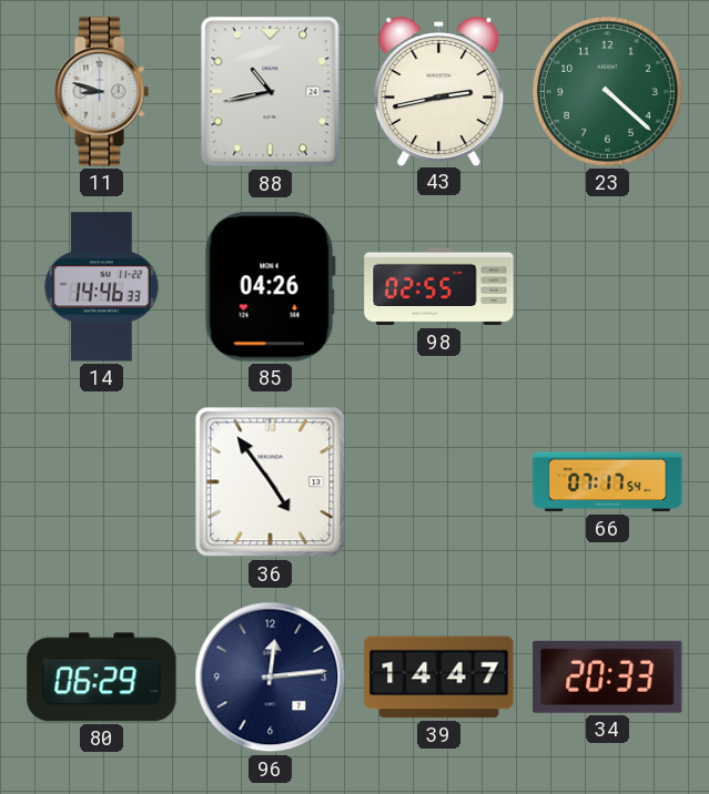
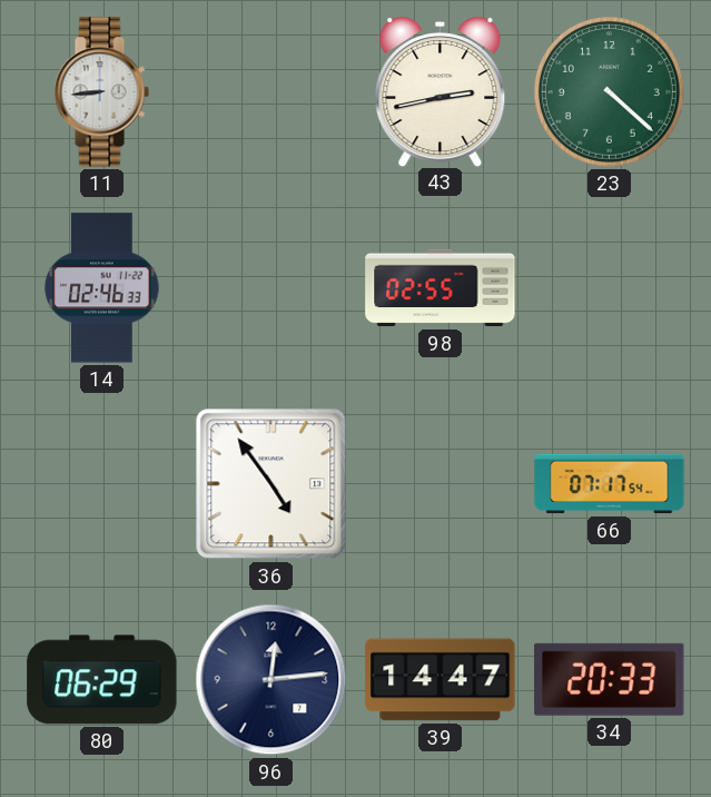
11: 8:48 -> 8:44 (101, 92)
88: 10:43 -> none (271, 92)
14: 14:46 -> 02:46 (102, 288)
85: 04:26 -> none (270, 287)
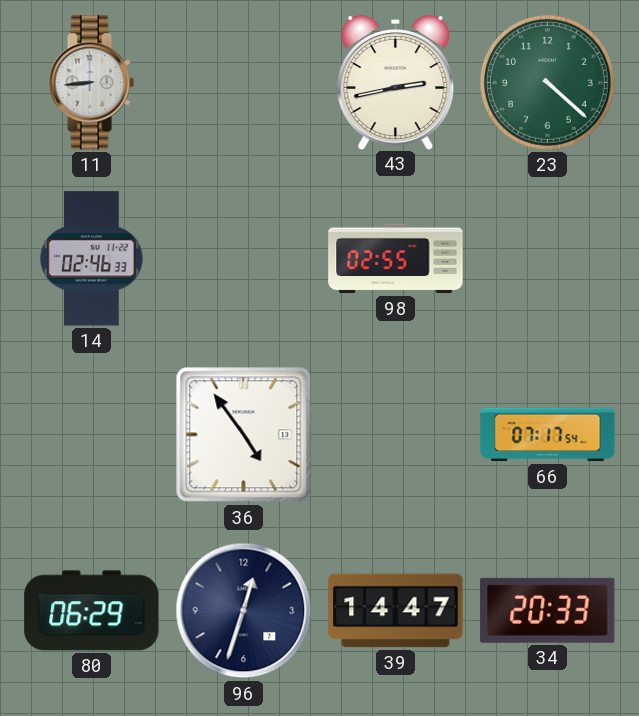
96: 12:14 -> 12:33 (244, 611)
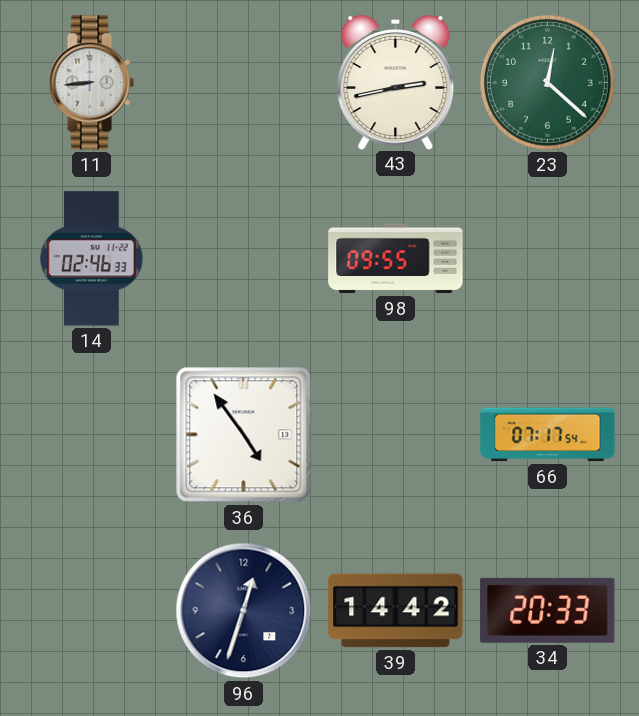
23: 4:22 -> 12:22 (547, 82)
98: 02:55 -> 09:55 (396, 259)
80: 06:29 -> none (92, 611)
39: 14:47 -> 14:42 (396, 611)
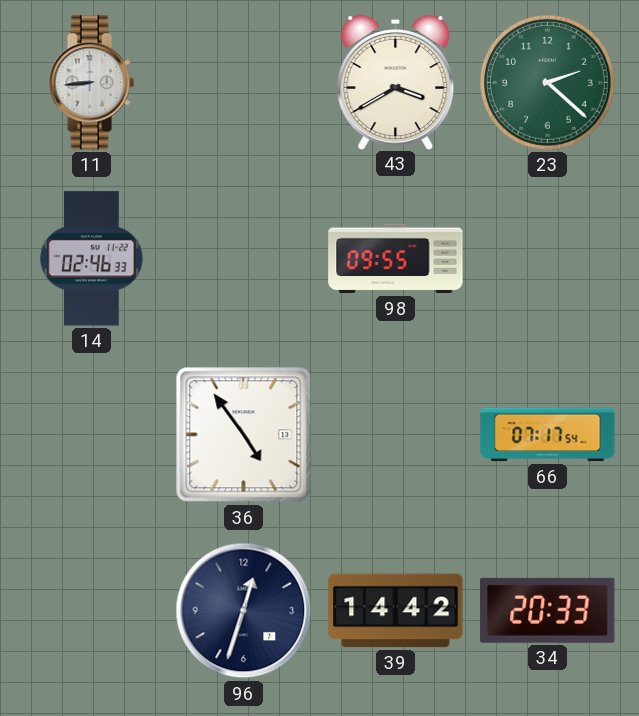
43: 2:43 -> 3:40 (396, 83)
23: 12:22 -> 2:22 (547, 82)
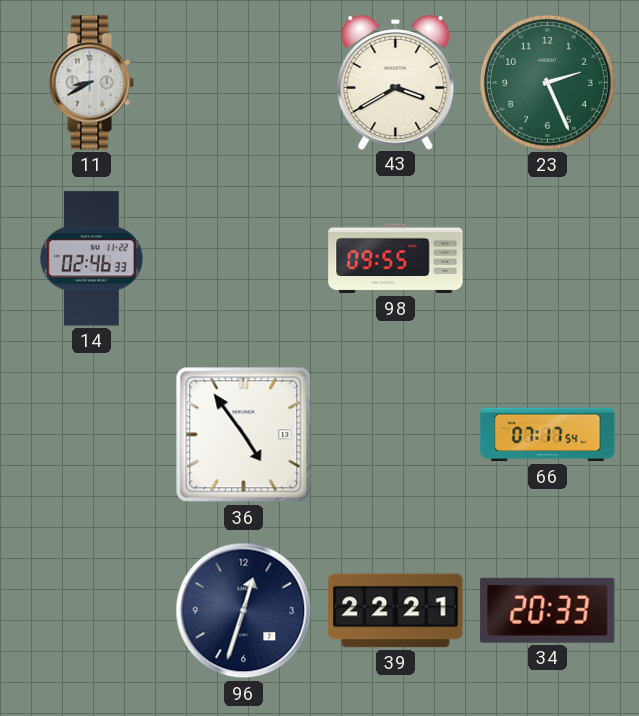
11: 8:44 -> 8:40 (91, 83)
23: 2:22 -> 2:26 (547, 82)
39: 14:42 -> 22:21 (396, 611)
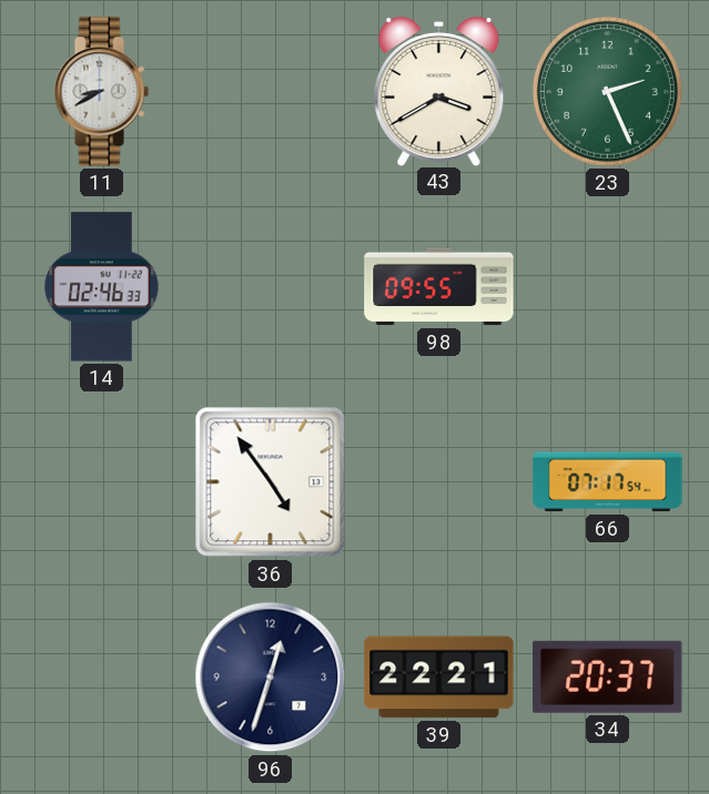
34: 20:33 -> 20:37 (608, 676)
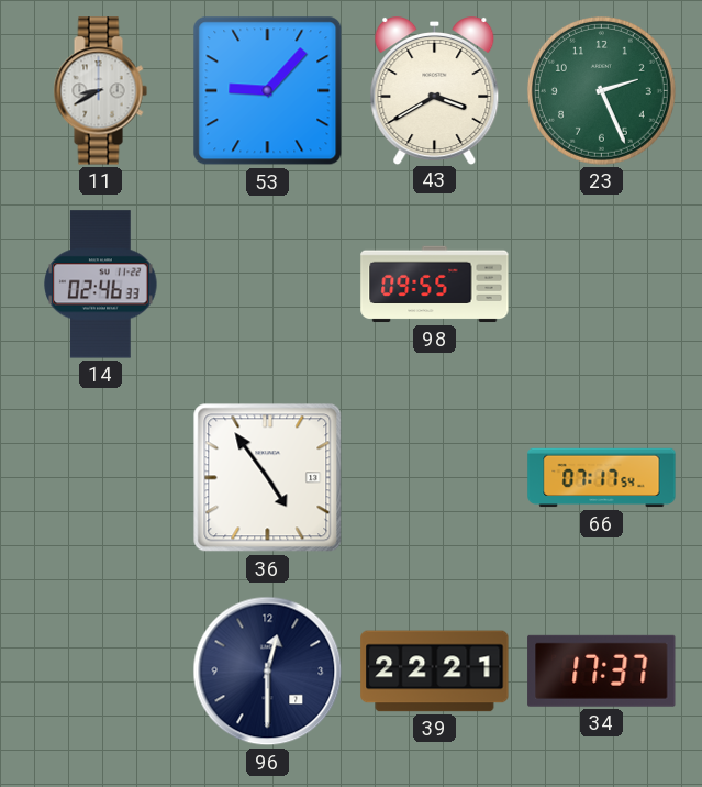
53: none -> 9:07 (268, 91)
96: 12:33 -> 12:30 (268, 672)
34: 20:37 -> 17:37 (602, 670)
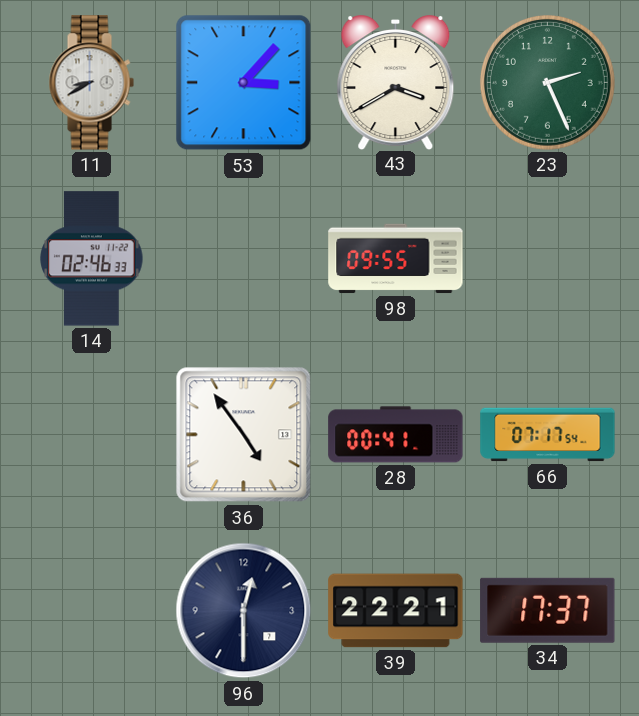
53: 9:07 -> 3:07 (244, 83)
28: none -> 00:41 (396, 435)
